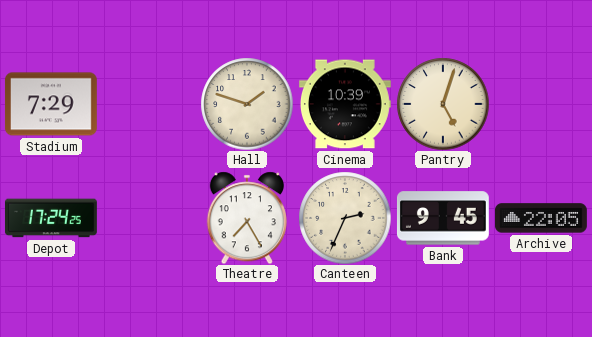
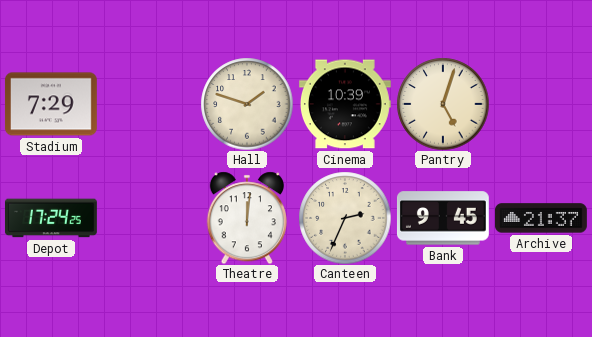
Theatre: 7:25 -> 12:01 (247, 218)
Archive: 22:05 -> 21:37 (541, 218)
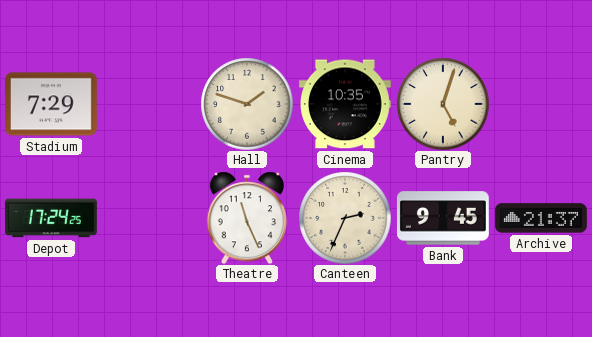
Cinema: 10:39 -> 10:35 (345, 104)
Theatre: 12:01 -> 11:26 (247, 218)
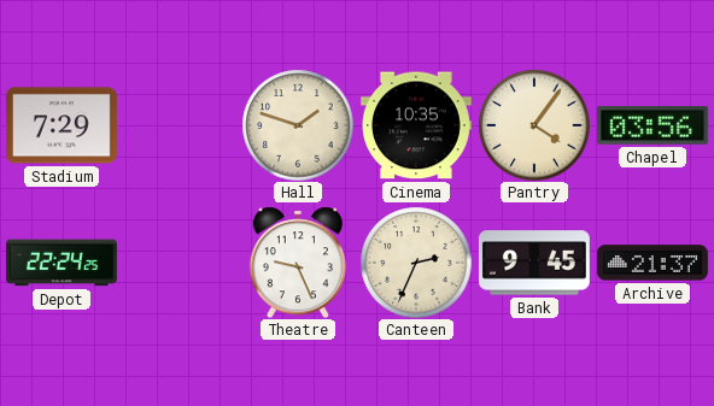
Pantry: 5:03 -> 4:06 (534, 125)
Chapel: none -> 03:56 (652, 125)
Depot: 17:24 -> 22:24 (62, 263)
Theatre: 11:26 -> 9:26 (298, 263)
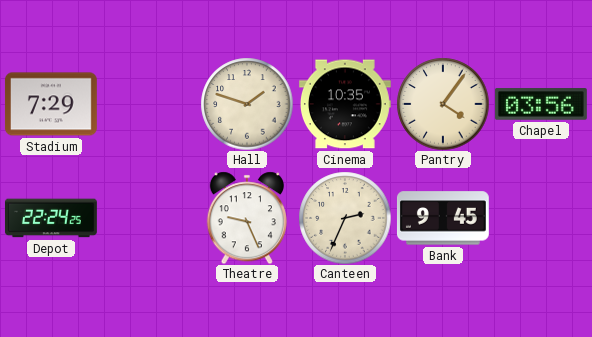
Archive: 21:37 -> none (652, 263)
